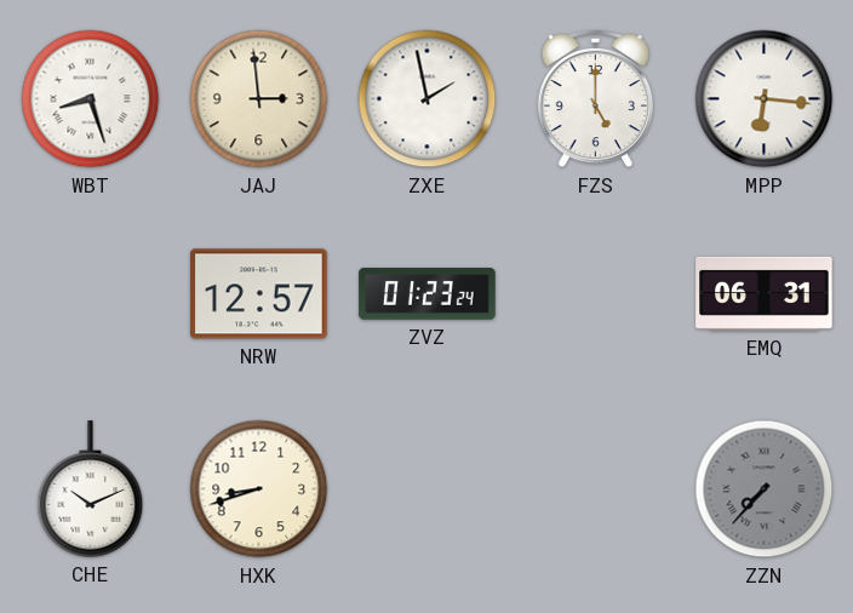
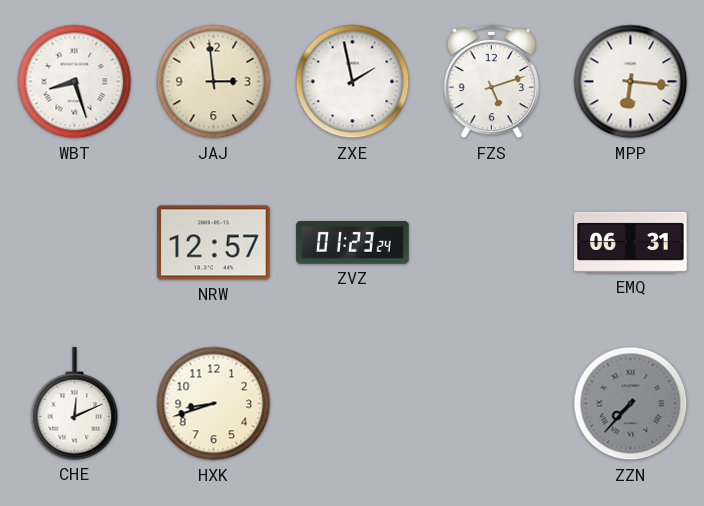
FZS: 5:00 -> 5:12 (492, 82)
CHE: 10:11 -> 12:11 (75, 404)
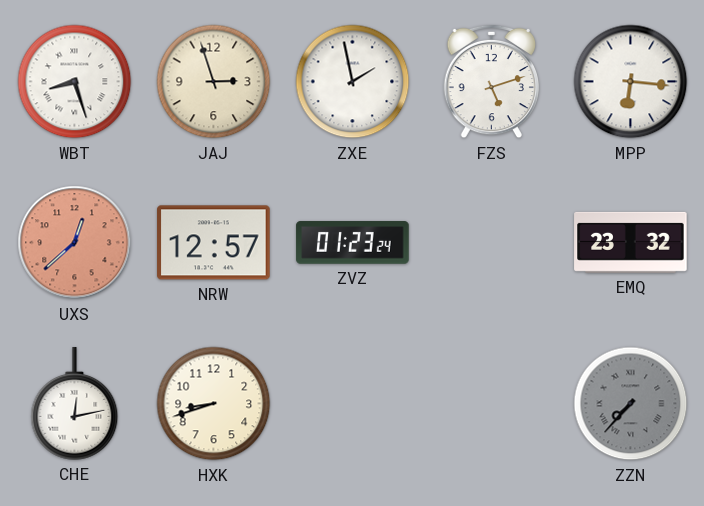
JAJ: 2:59 -> 2:57 (214, 82)
UXS: none -> 12:38 (75, 243)
EMQ: 06:31 -> 23:32 (631, 242)
CHE: 12:11 -> 12:13 (75, 404)
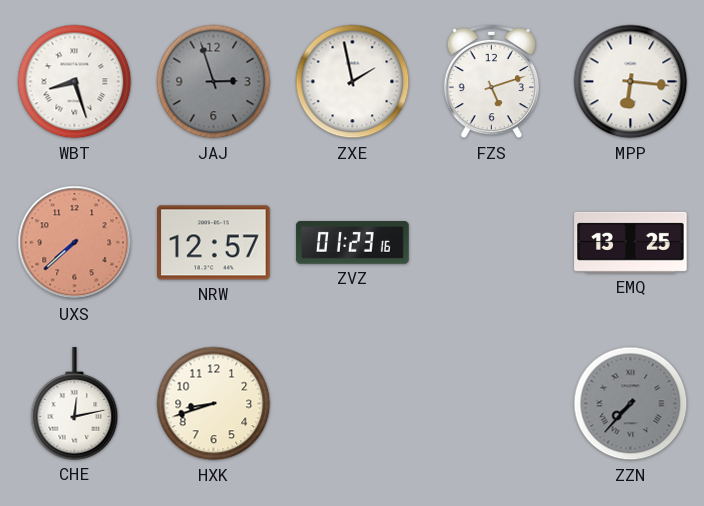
JAJ dial: cream -> grey (214, 82)
UXS: 12:38 -> 7:38 (75, 243)
ZVZ: 01:23:24 -> 01:23:16 (353, 243)
EMQ: 23:32 -> 13:25 (631, 242)
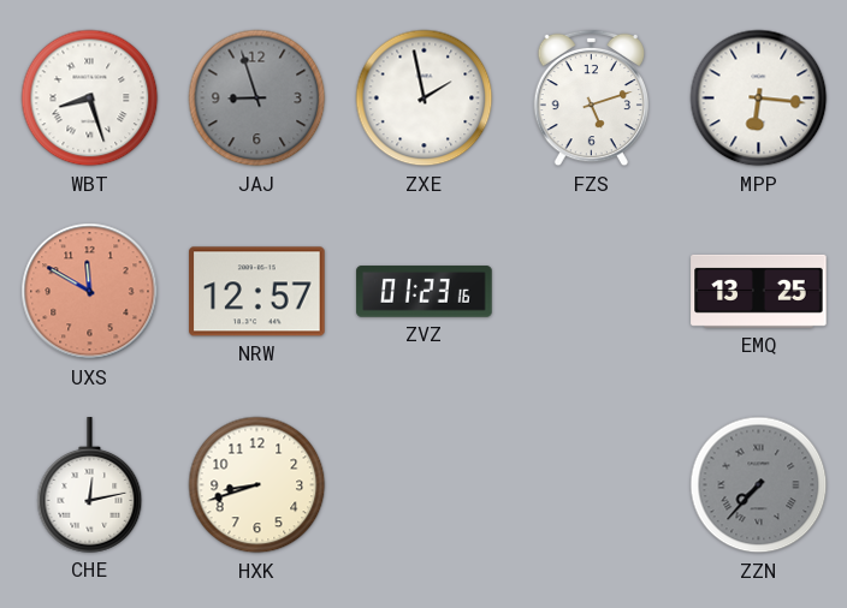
JAJ: 2:57 -> 8:57 (257, 99)
UXS: 7:38 -> 11:50 (90, 292)
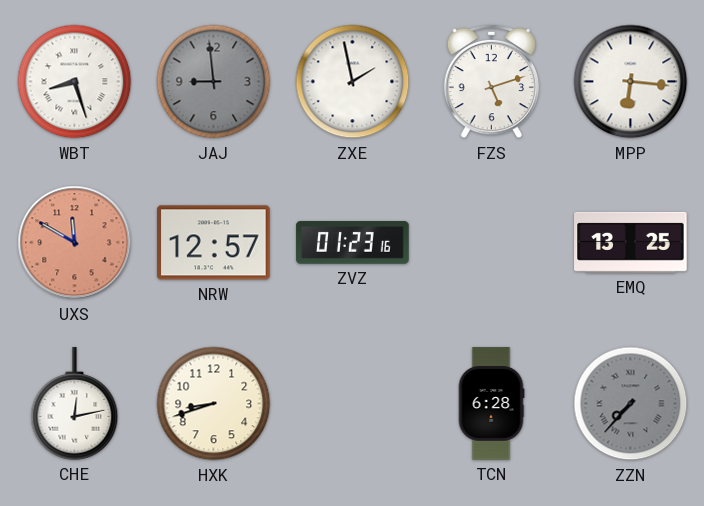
JAJ: 8:57 -> 8:59 (214, 82)
TCN: none -> 6:28 (491, 404)
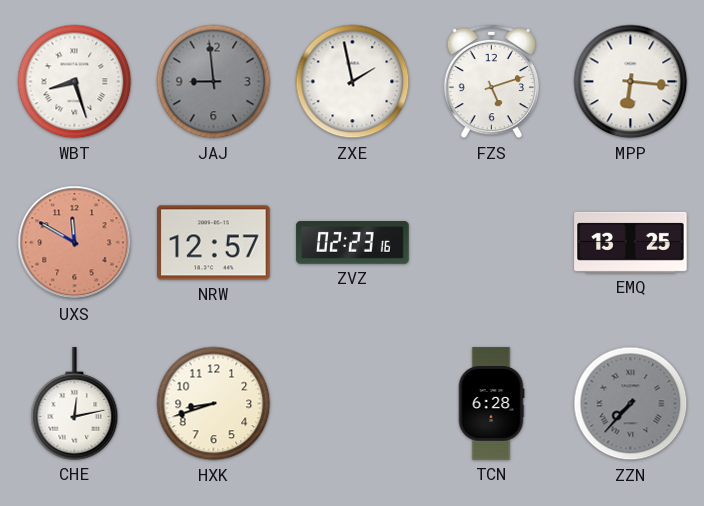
ZVZ: 01:23 -> 02:23 (353, 243)
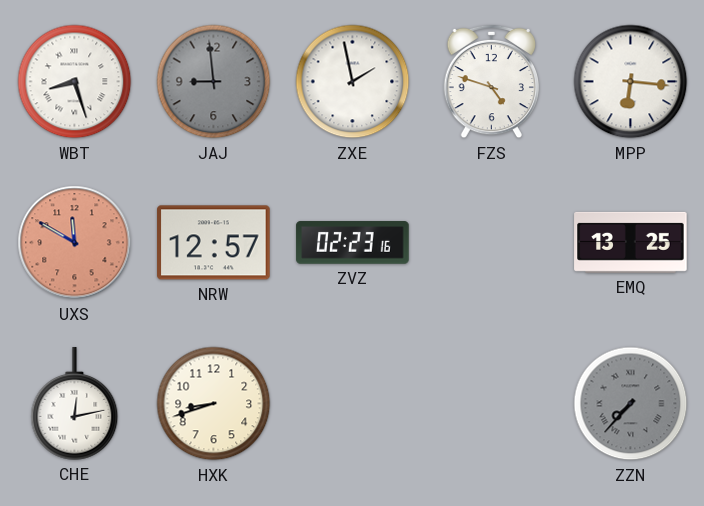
FZS: 5:12 -> 4:48 (492, 82)
TCN: 6:28 -> none (491, 404)
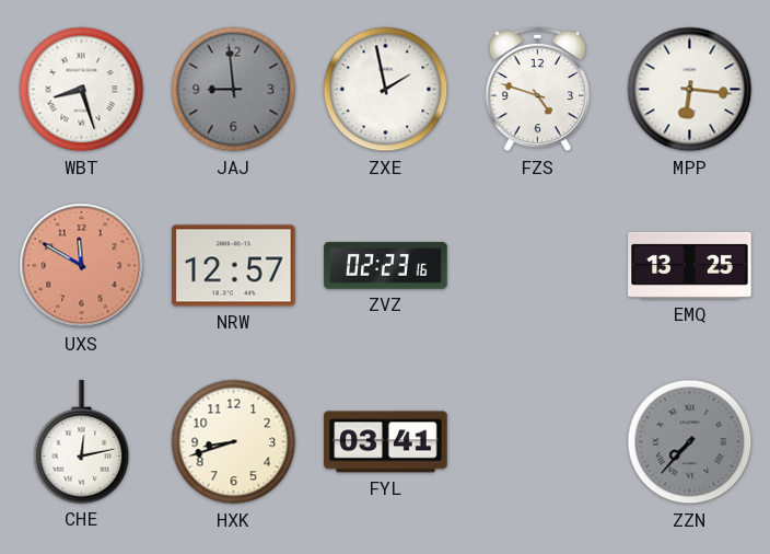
FYL: none -> 03:41 (386, 442)
